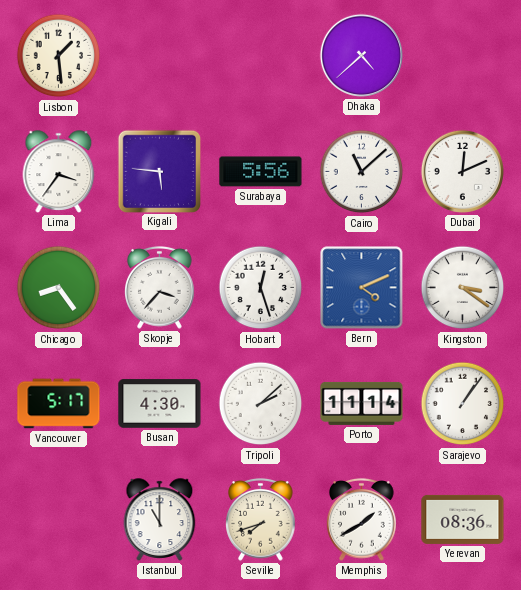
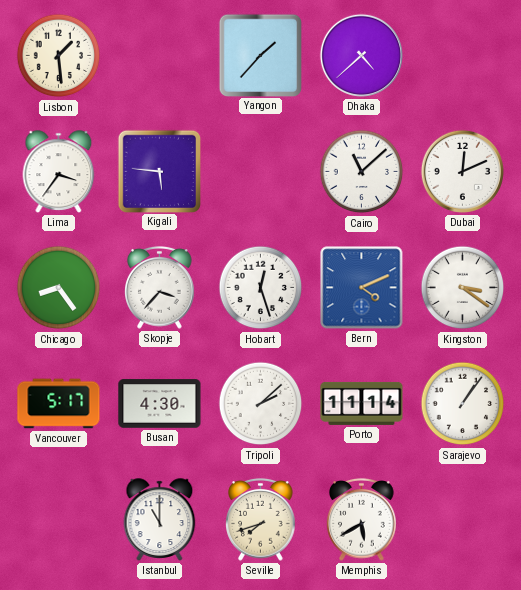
Yangon: none -> 1:37 (260, 55)
Surabaya: 5:56 -> none (261, 172)
Memphis: 1:40 -> 5:40 (362, 520)
Yerevan: 08:36 -> none (463, 519)
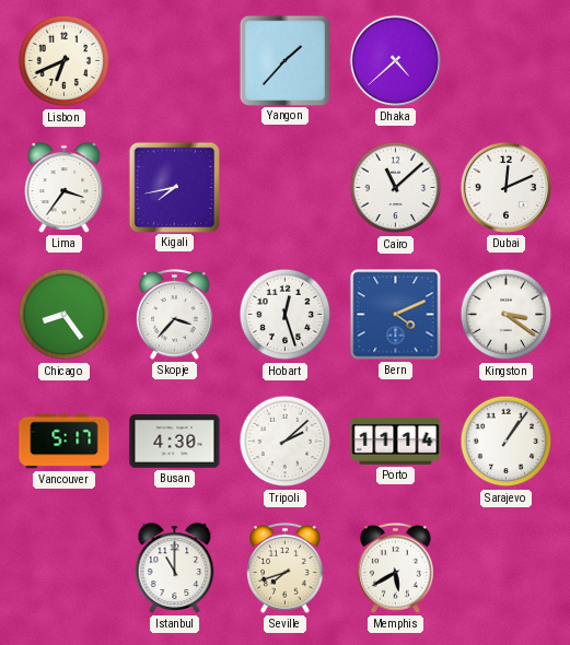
Lisbon: 1:29 -> 6:41 (65, 61)
Kigali: 5:46 -> 7:43 (174, 187)
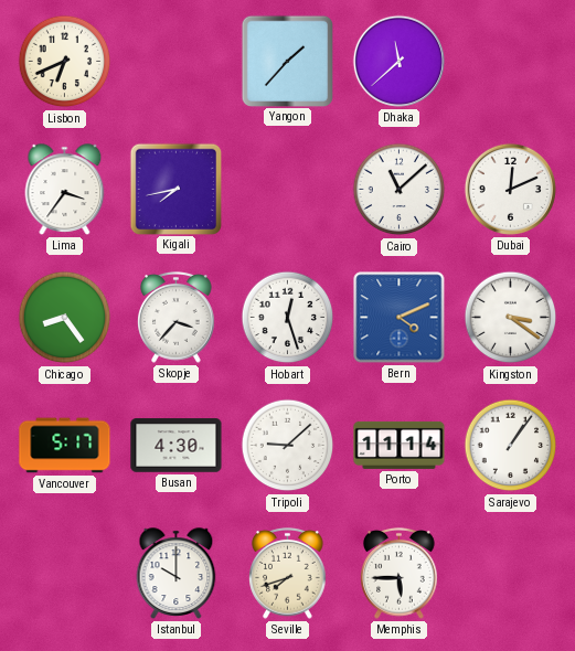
Dhaka: 4:38 -> 11:38 (398, 61)
Tripoli: 2:08 -> 9:08 (288, 446)
Istanbul: 11:00 -> 10:00 (177, 574)
Memphis: 5:40 -> 5:45 (400, 574)
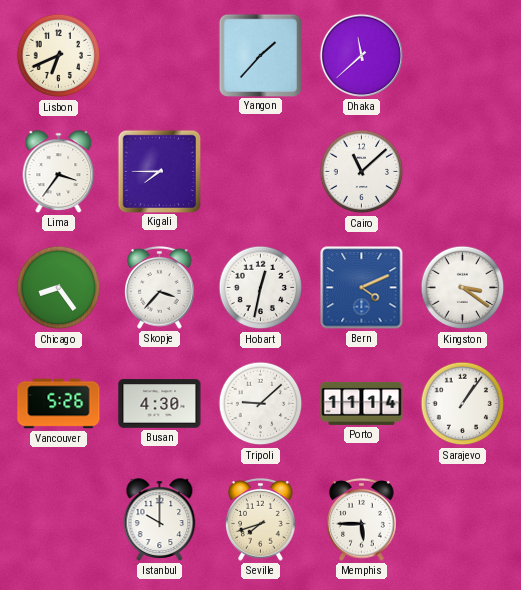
Kigali: 7:43 -> 7:45 (159, 171)
Dubai: 12:11 -> none (510, 189)
Hobart: 12:27 -> 12:32 (261, 288)
Vancouver: 5:17 -> 5:26 (59, 404)
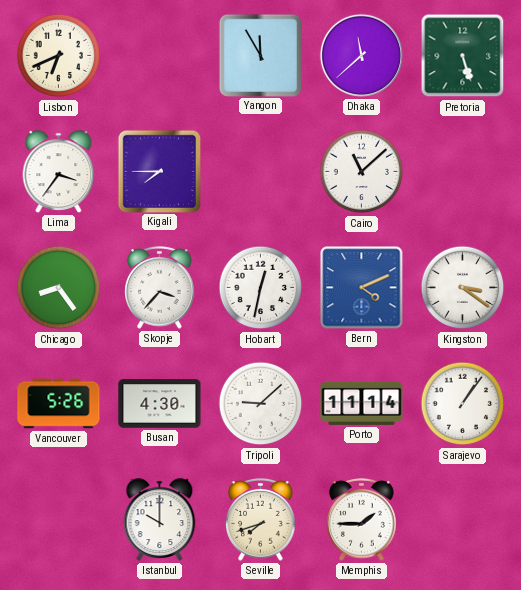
Yangon: 1:37 -> 11:55 (260, 55)
Pretoria: none -> 5:27 (463, 56)
Memphis: 5:45 -> 1:45 (362, 520)
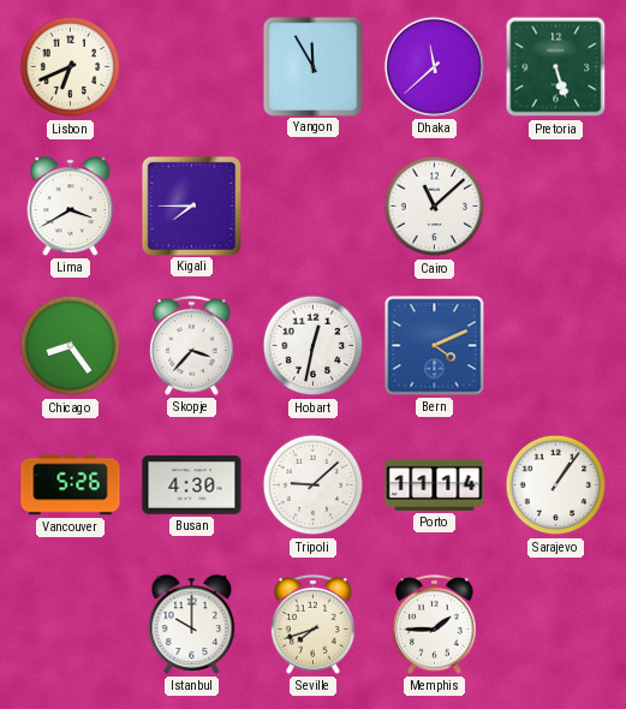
Lima: 3:36 -> 3:40 (71, 207)
Kingston: 3:21 -> none (463, 288)
